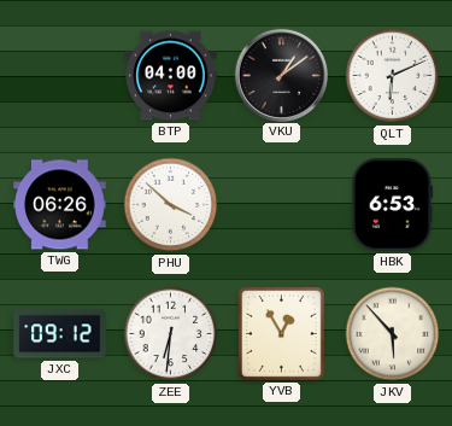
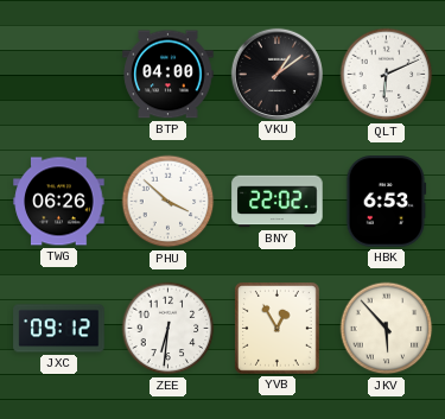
BNY: none -> 22:02 (278, 202)
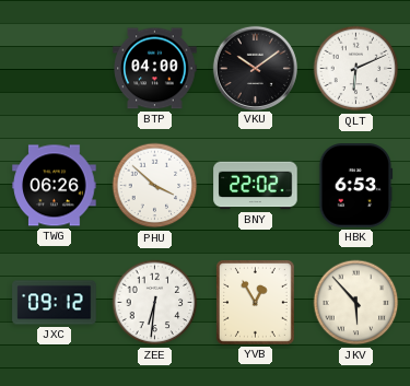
VKU: 1:09 -> 10:09 (255, 68)
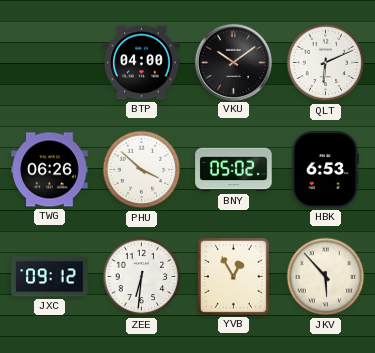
BNY: 22:02 -> 05:02 (234, 170)
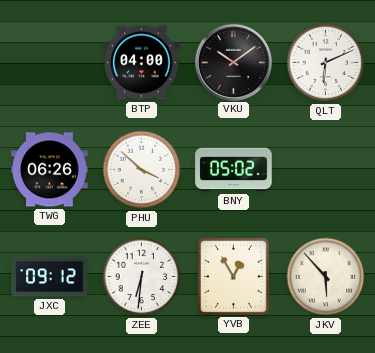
HBK: 6:53 -> none (325, 170)
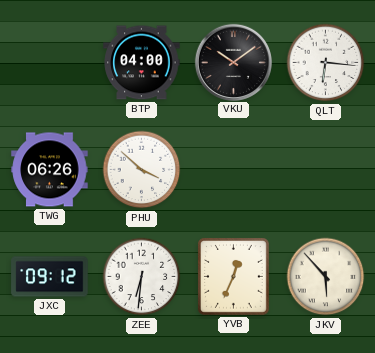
QLT: 6:11 -> 6:16 (326, 63)
BNY: 05:02 -> none (234, 170)
YVB: 12:55 -> 12:34 (233, 277)
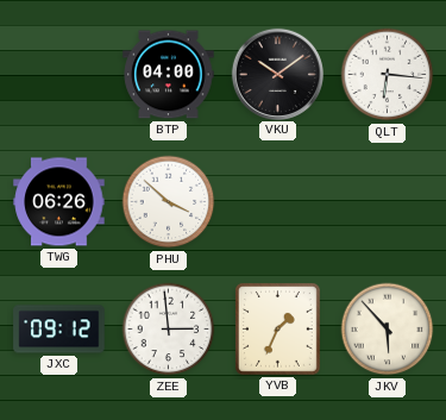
ZEE: 6:31 -> 2:59 (169, 330)
YVB: 12:34 -> 1:34 (277, 330)
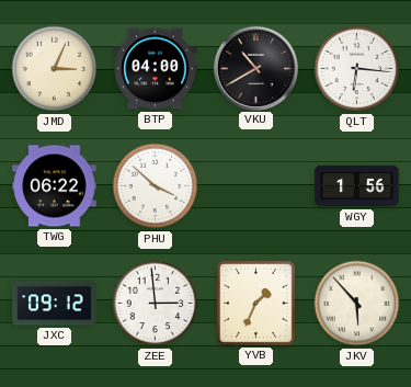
JMD: none -> 3:04 (55, 69)
VKU: 10:09 -> 10:40 (255, 68)
TWG: 06:26 -> 06:22 (55, 186)
WGY: none -> 1:56 (357, 186)
